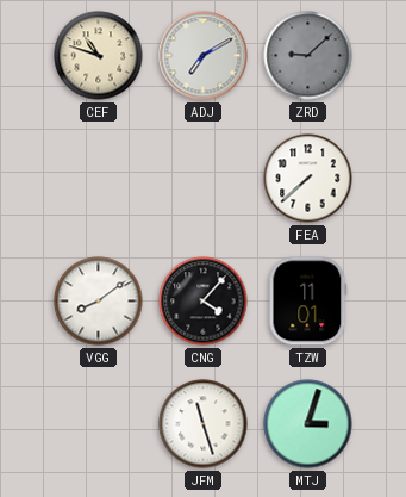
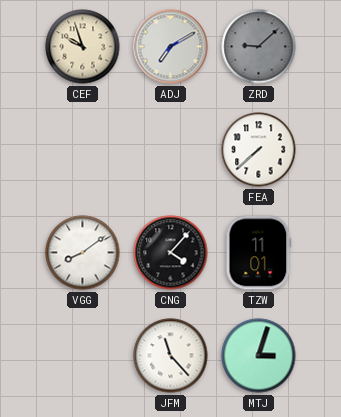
CEF: 10:48 -> 9:57 (83, 47)
JFM: 11:27 -> 11:23 (171, 356)
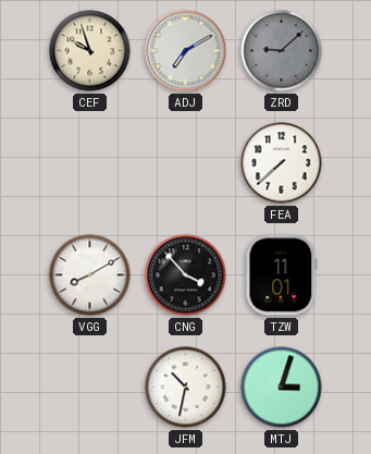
VGG: 8:09 -> 8:10 (90, 275)
CNG: 4:07 -> 3:53 (186, 275)
JFM: 11:23 -> 10:32 (186, 388)
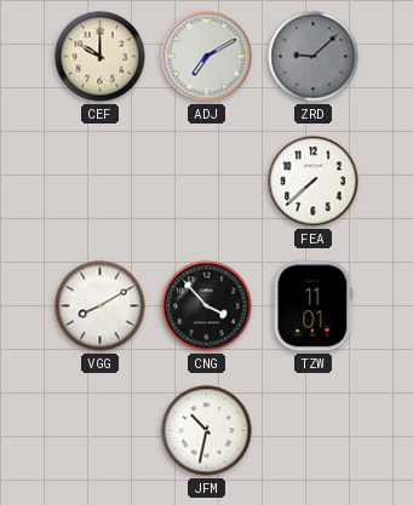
CEF: 9:57 -> 10:00 (101, 57)
MTJ: 3:03 -> none (282, 388)
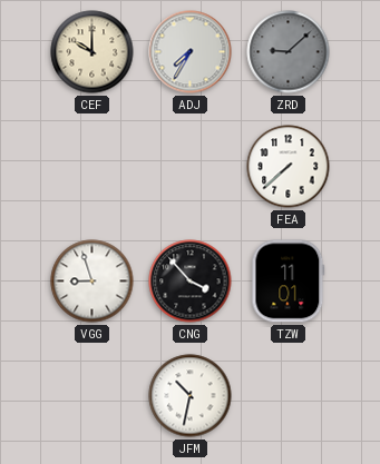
ADJ: 7:10 -> 7:35 (191, 52)
VGG: 8:10 -> 8:57 (92, 282)
